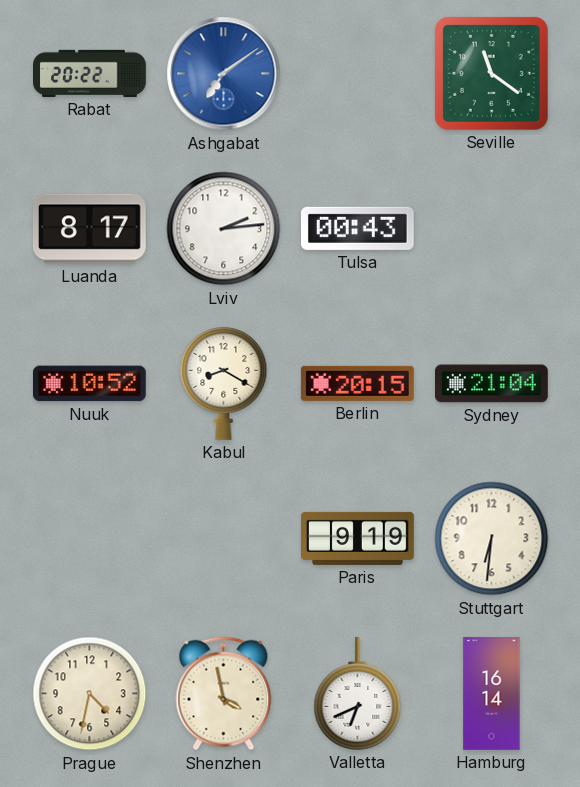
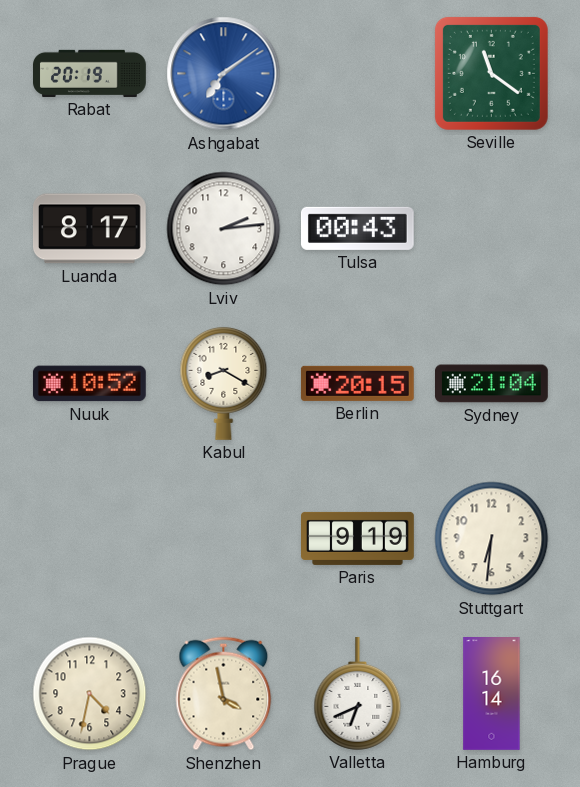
Rabat: 20:22 -> 20:19 (90, 73)
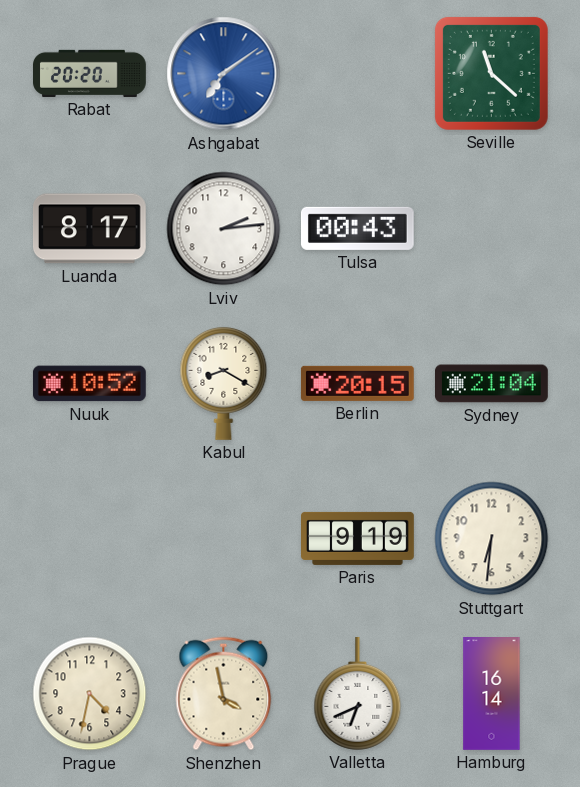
Rabat: 20:19 -> 20:20 (90, 73)
Seville: 11:21 -> 11:22 (491, 73)
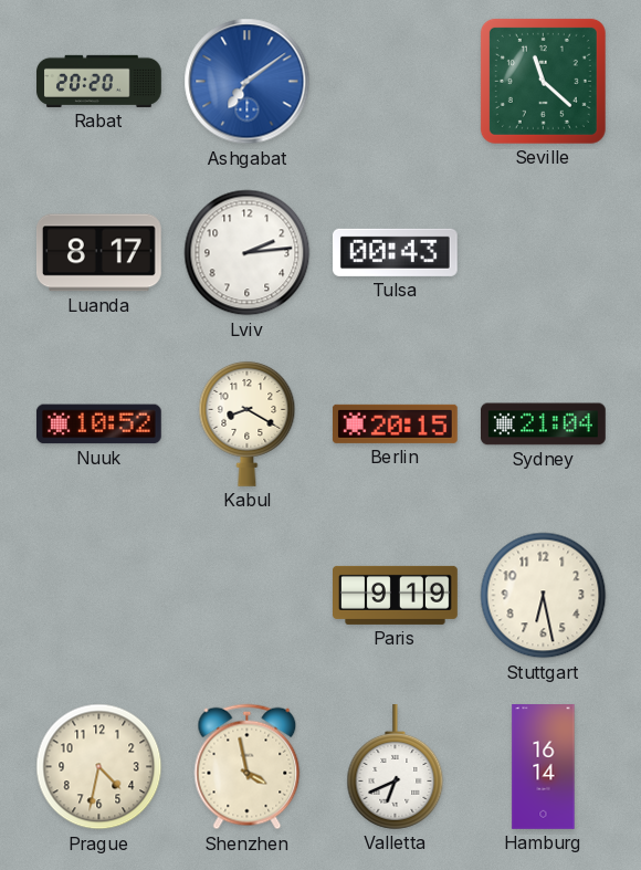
Stuttgart: 6:31 -> 6:28 (544, 596)
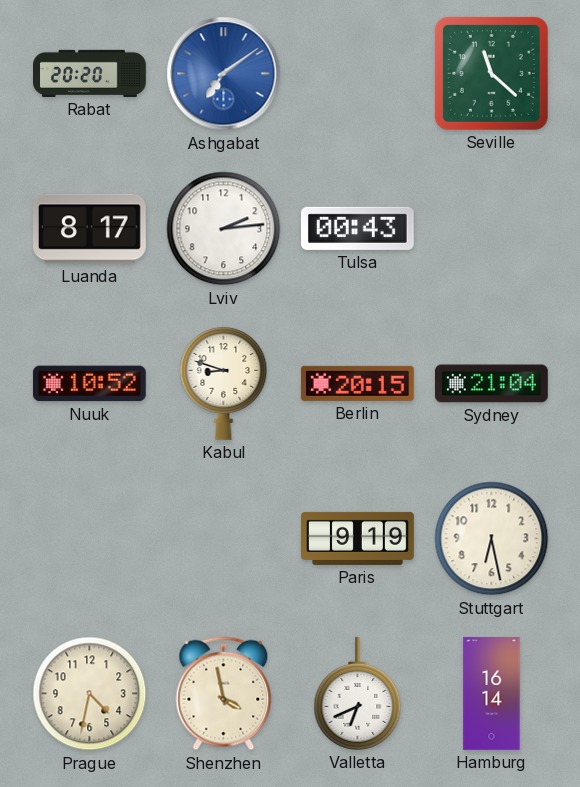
Kabul: 8:20 -> 8:48 (224, 383)
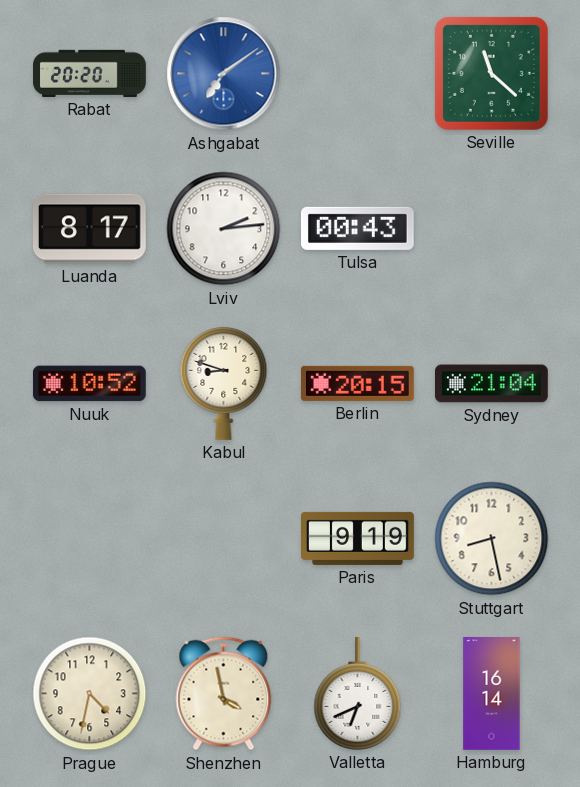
Stuttgart: 6:28 -> 8:28 (492, 539)
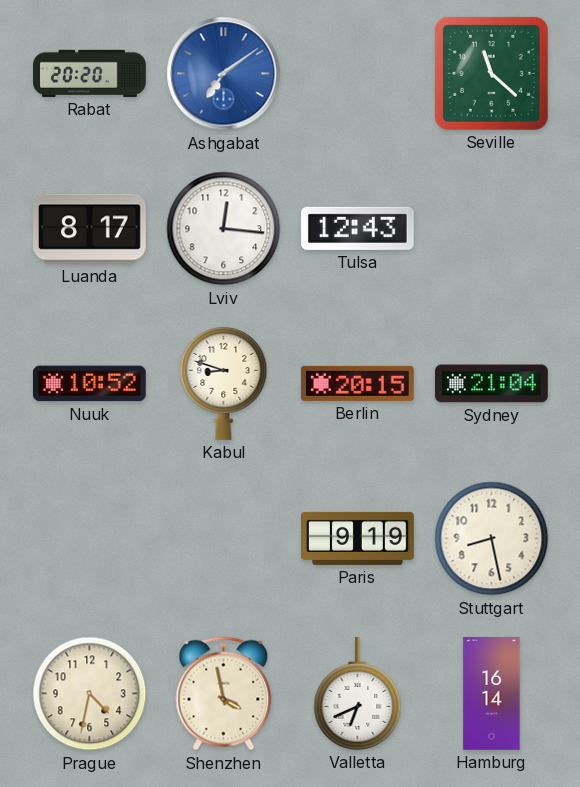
Lviv: 2:14 -> 12:16 (224, 229)
Tulsa: 00:43 -> 12:43 (357, 228)
